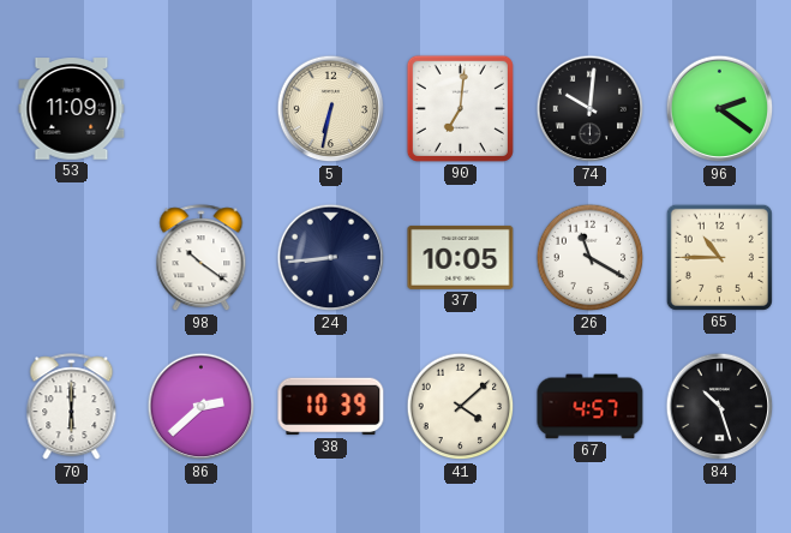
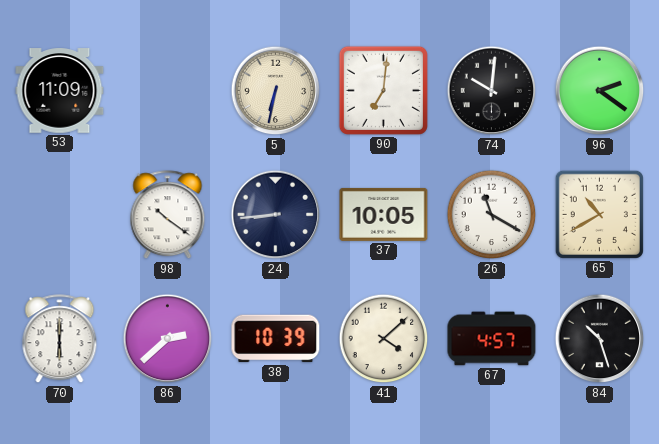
65: 10:45 -> 10:40 (599, 214)
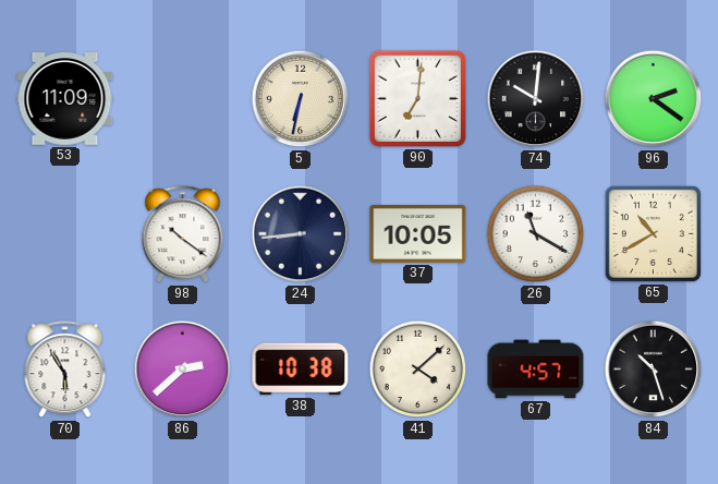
70: 6:00 -> 5:55 (65, 370)
38: 10:39 -> 10:38 (301, 370)
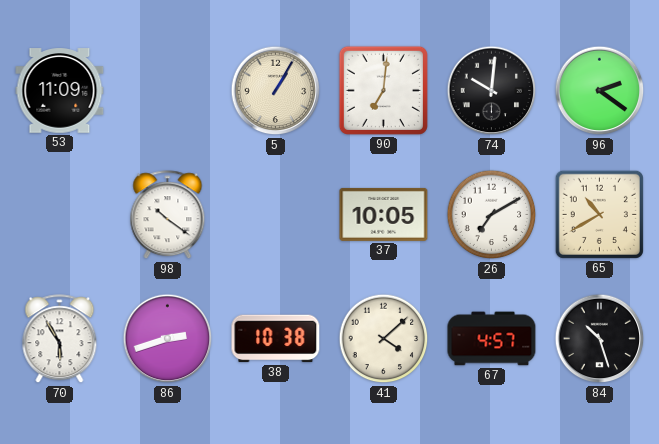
5: 6:32 -> 1:05 (276, 91)
24: 8:44 -> none (301, 234)
26: 11:20 -> 7:10 (492, 215)
86: 2:38 -> 2:42 (168, 339)
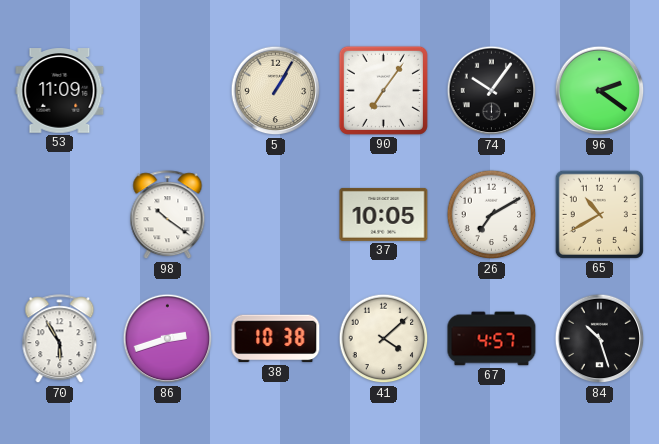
90: 7:01 -> 7:06 (383, 90)
74: 10:01 -> 10:06 (492, 91)
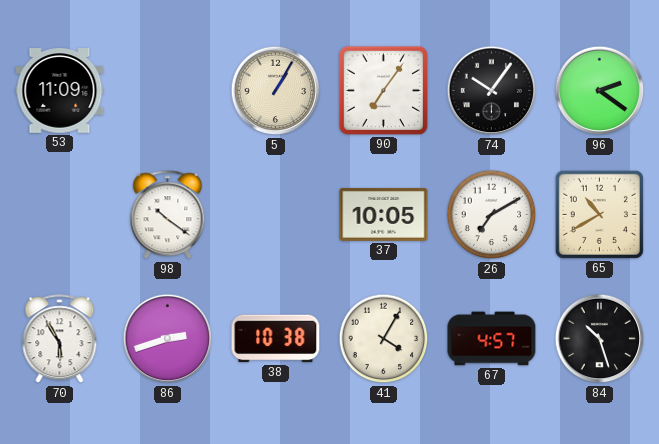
41: 4:08 -> 4:05 (384, 339)
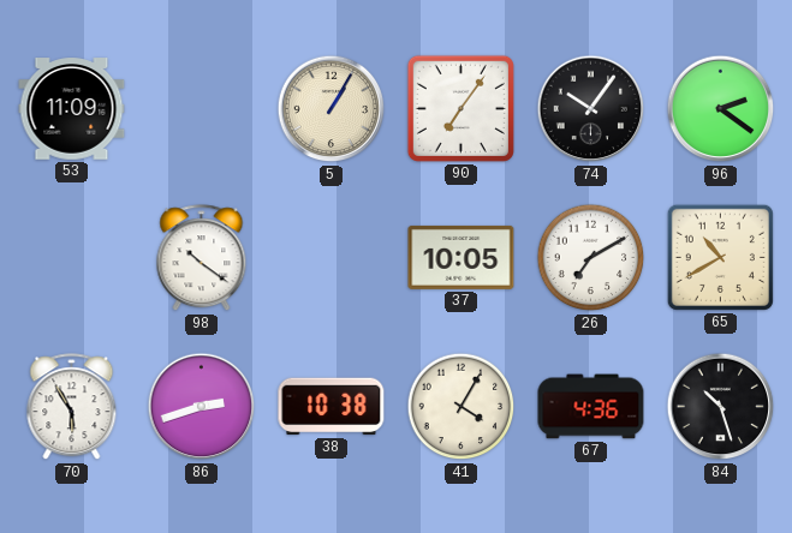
67: 4:57 -> 4:36 (591, 407)
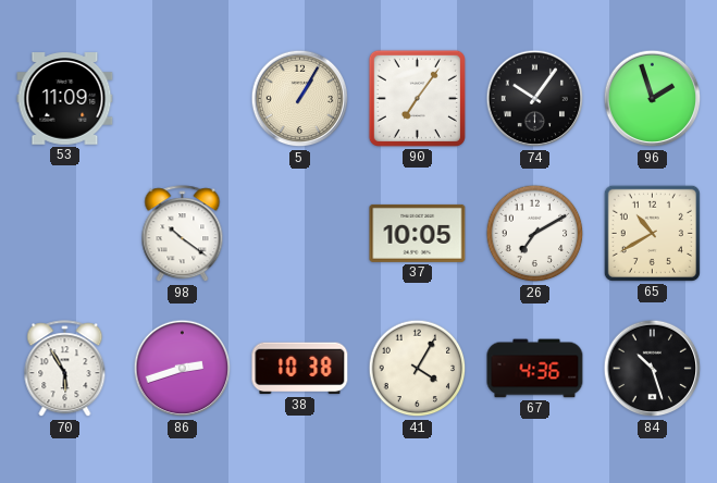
96: 2:21 -> 1:57 (653, 99)
